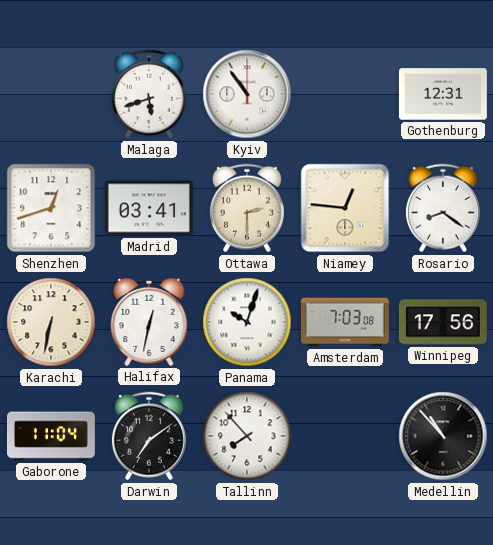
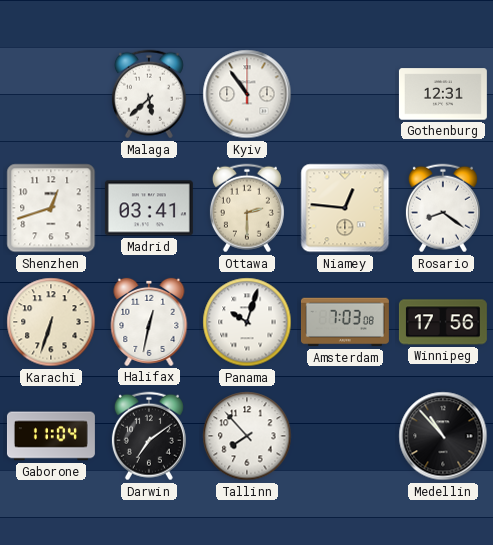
Malaga: 5:42 -> 5:38 (149, 94)
Karachi: 6:32 -> 6:33 (51, 322)
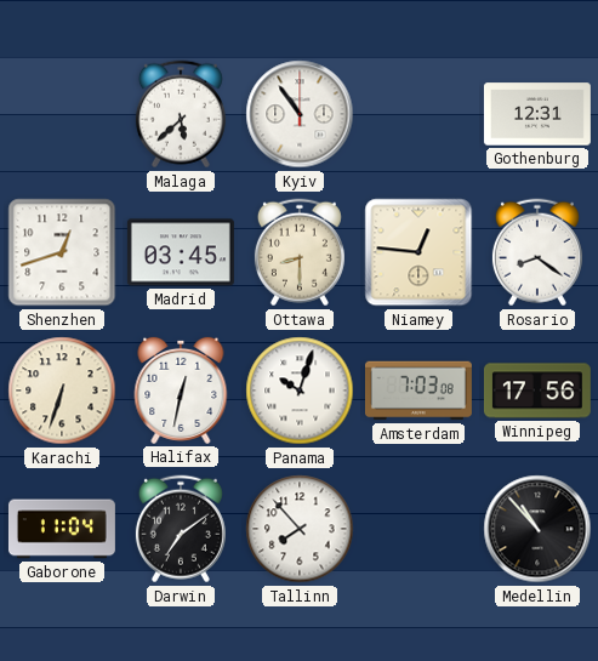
Madrid: 03:41 -> 03:45 (181, 252)
Ottawa: 2:30 -> 8:30 (300, 252)
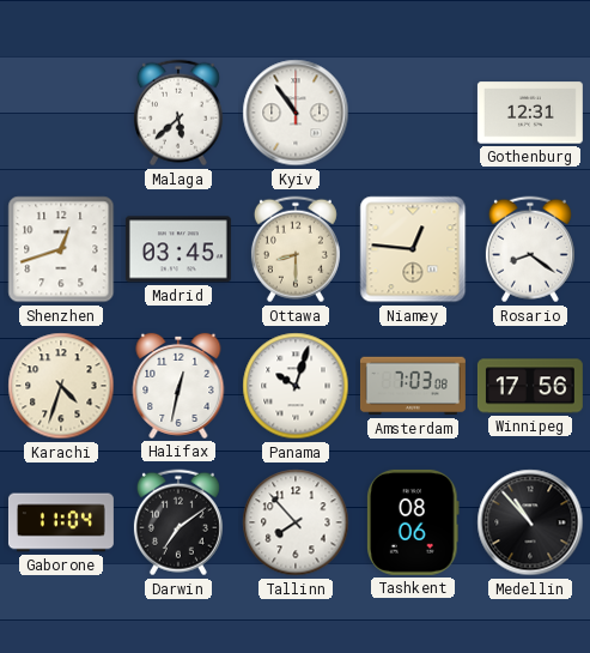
Karachi: 6:33 -> 4:33 (61, 386)
Tashkent: none -> 08:06 (414, 522)
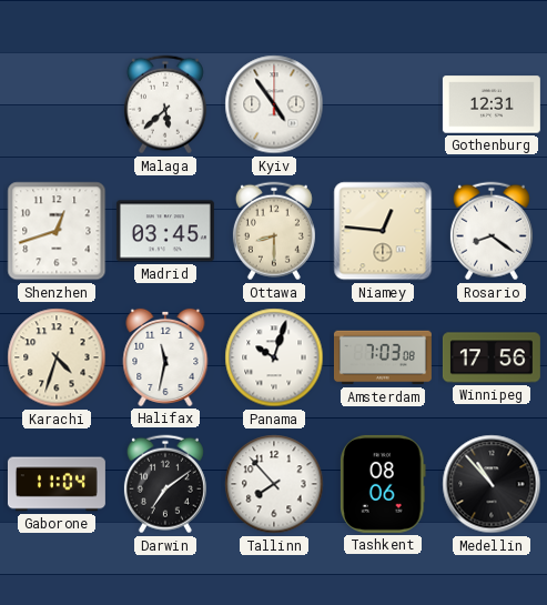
Kyiv: 10:54 -> 4:54 (274, 104)
Halifax: 12:32 -> 11:32 (165, 357)
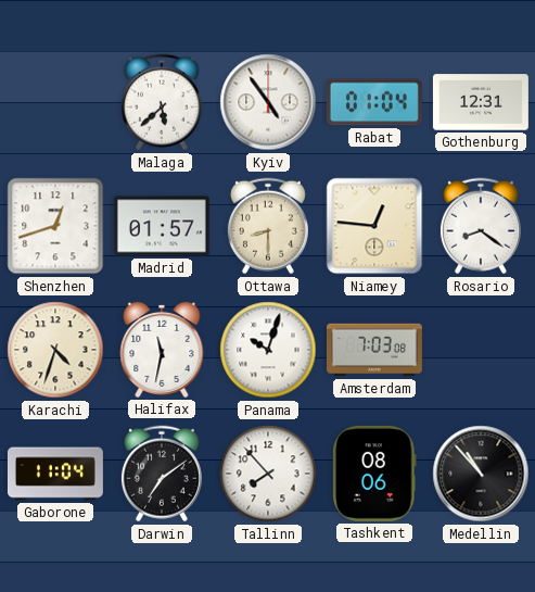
Rabat: none -> 01:04 (374, 102)
Madrid: 03:45 -> 01:57 (162, 226)
Winnipeg: 17:56 -> none (492, 357)
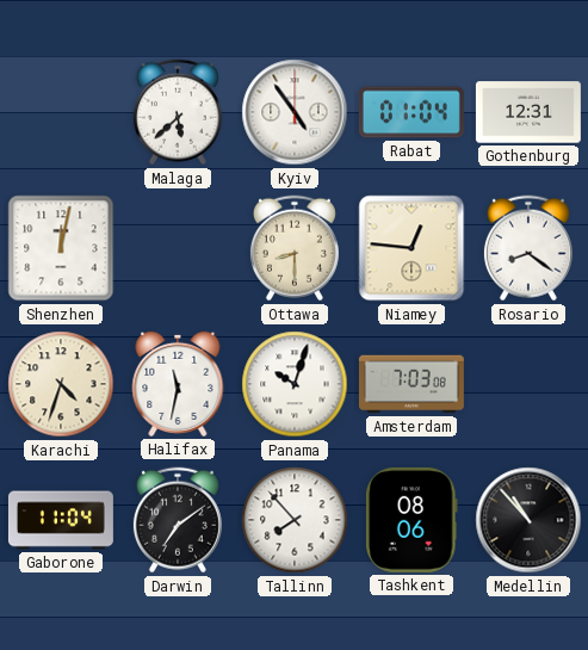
Shenzhen: 12:42 -> 12:02 (61, 248)
Madrid: 01:57 -> none (162, 226)
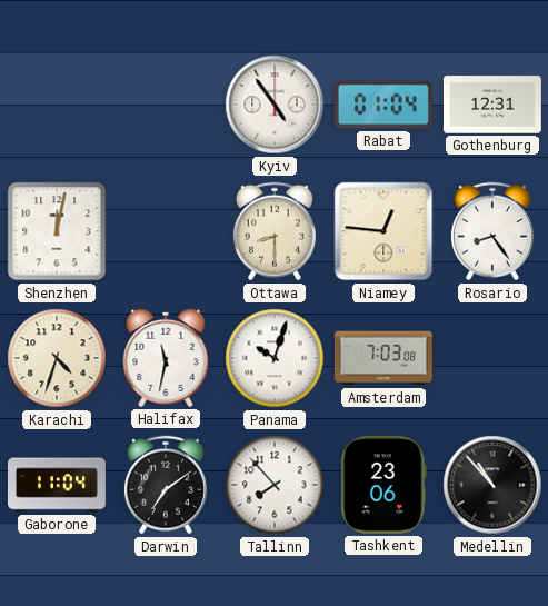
Malaga: 5:38 -> none (178, 112)
Rosario: 8:21 -> 8:24 (492, 231)
Tashkent: 08:06 -> 23:06 (385, 485)
